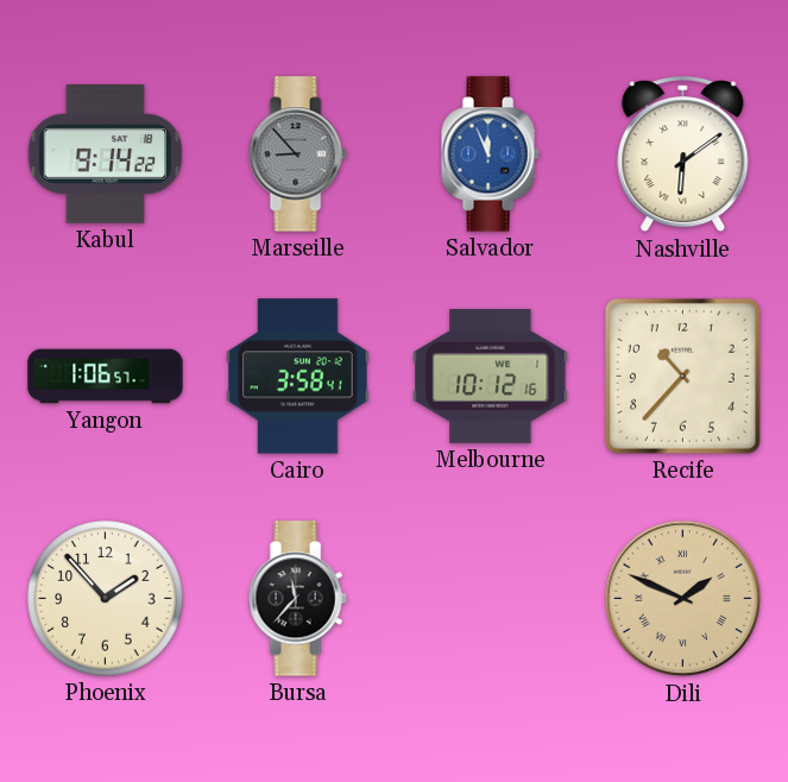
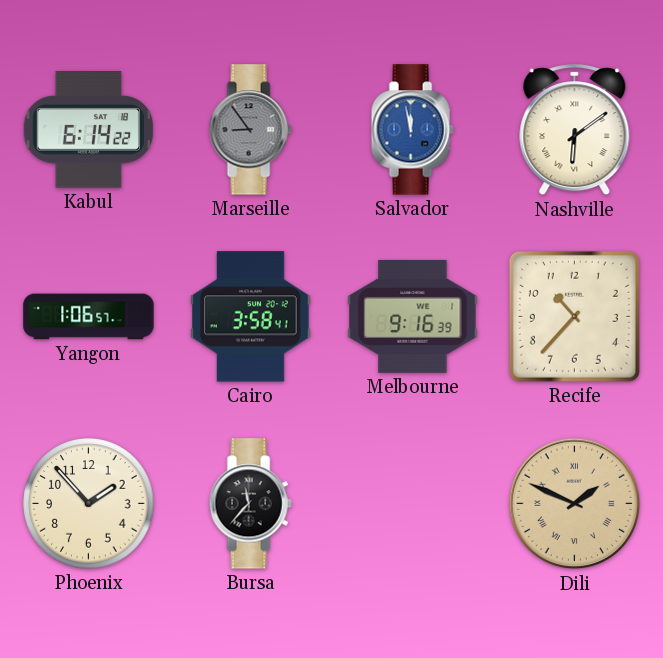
Kabul: 9:14 -> 6:14 (89, 130)
Marseille: 8:53 -> 8:54 (250, 130)
Salvador: 11:56 -> 11:58 (412, 130)
Melbourne: 10:12 -> 9:16 (413, 316)
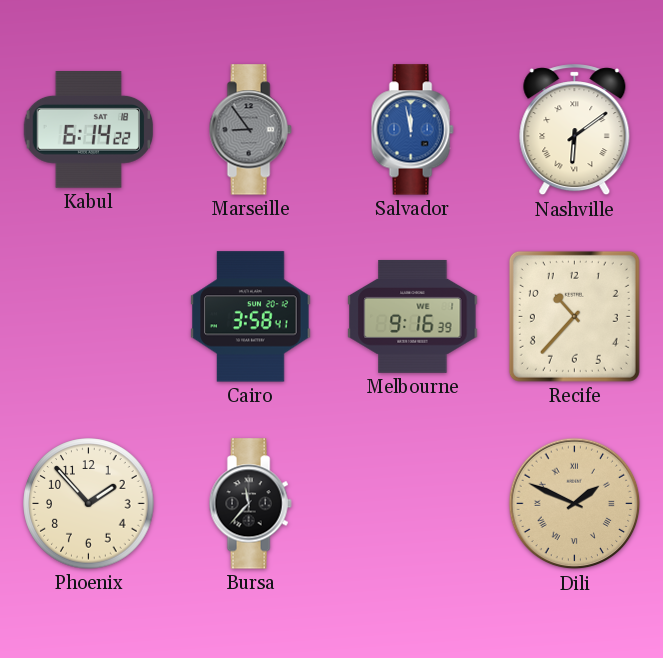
Yangon: 1:06 -> none (89, 317)
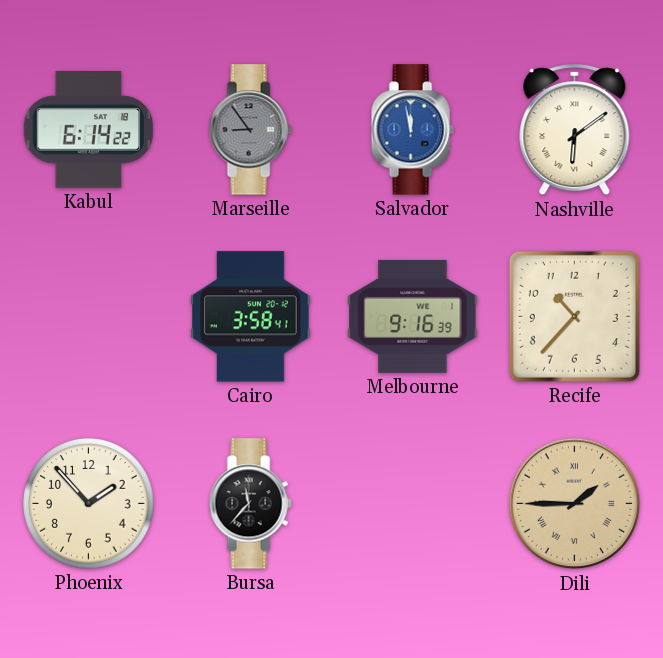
Dili: 1:49 -> 1:45 (575, 504)
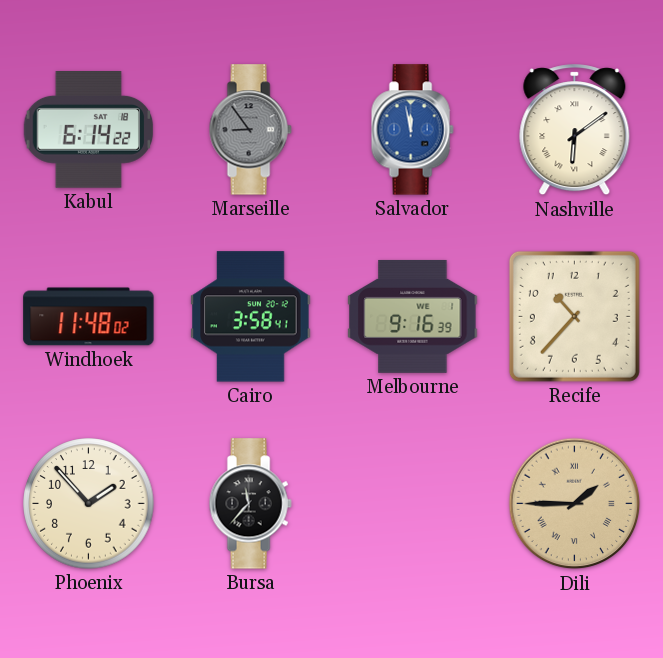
Windhoek: none -> 11:48 (89, 317)
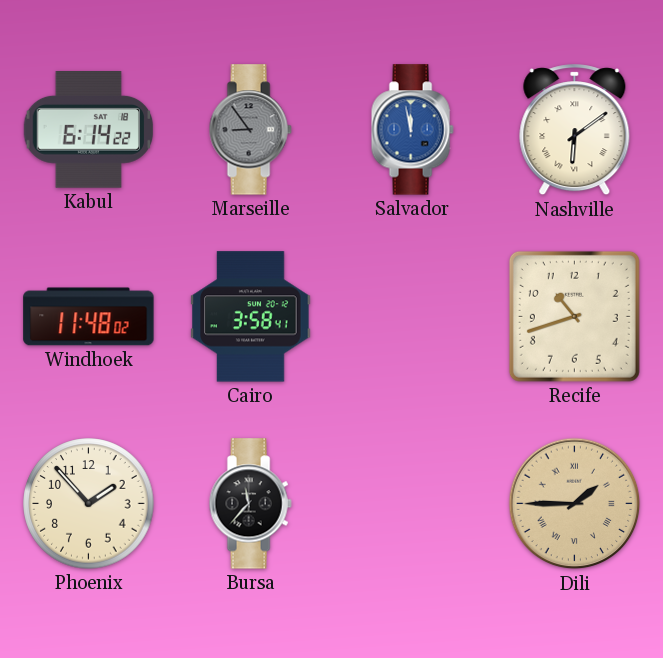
Melbourne: 9:16 -> none (413, 316)
Recife: 10:37 -> 10:42 (574, 316)
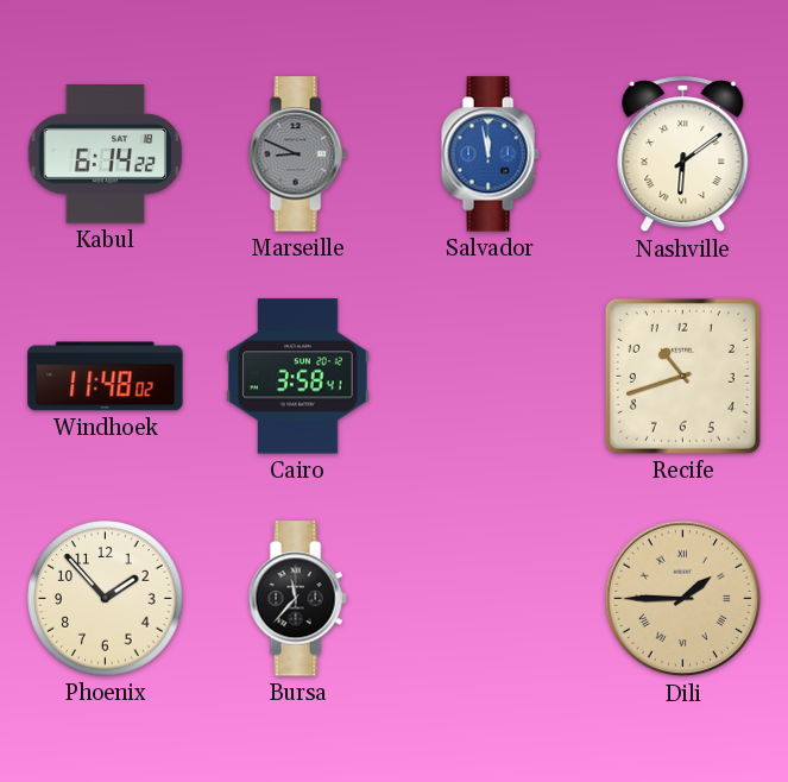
Marseille: 8:54 -> 8:49 (297, 154)
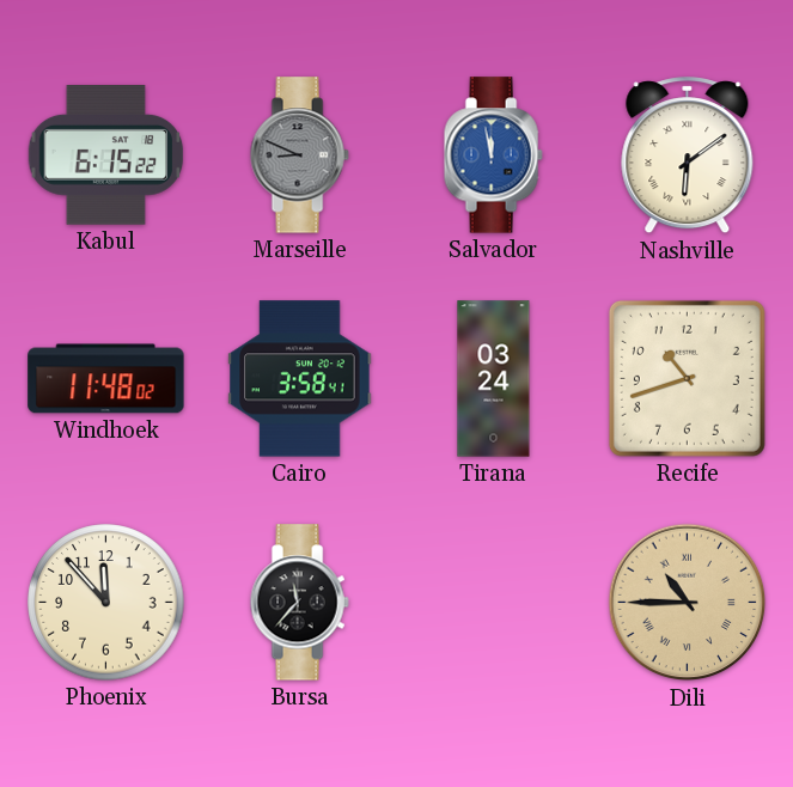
Kabul: 6:14 -> 6:15 (106, 155)
Tirana: none -> 03:24 (494, 379)
Phoenix: 1:53 -> 11:53 (106, 603)
Dili: 1:45 -> 10:45 (688, 603)
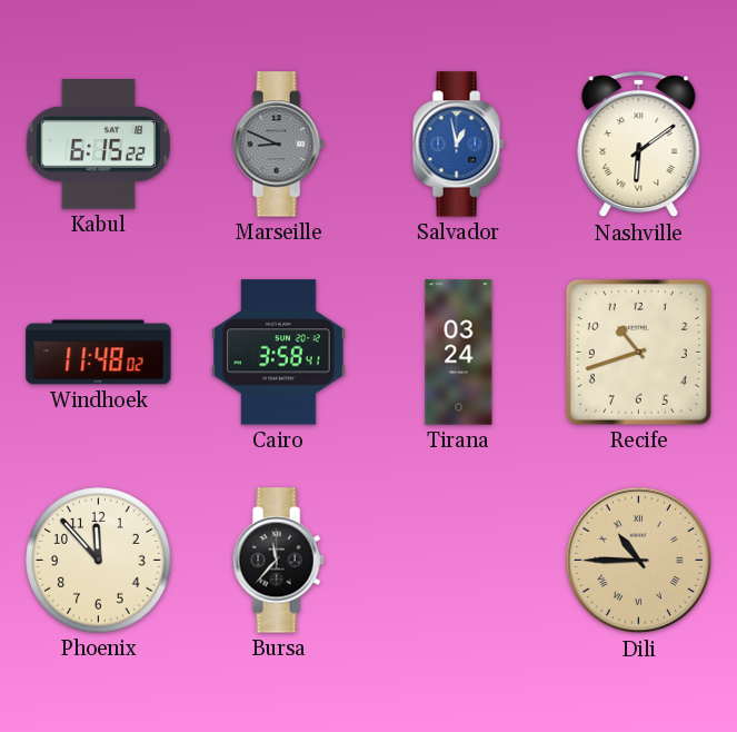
Salvador: 11:58 -> 12:58 (458, 145)
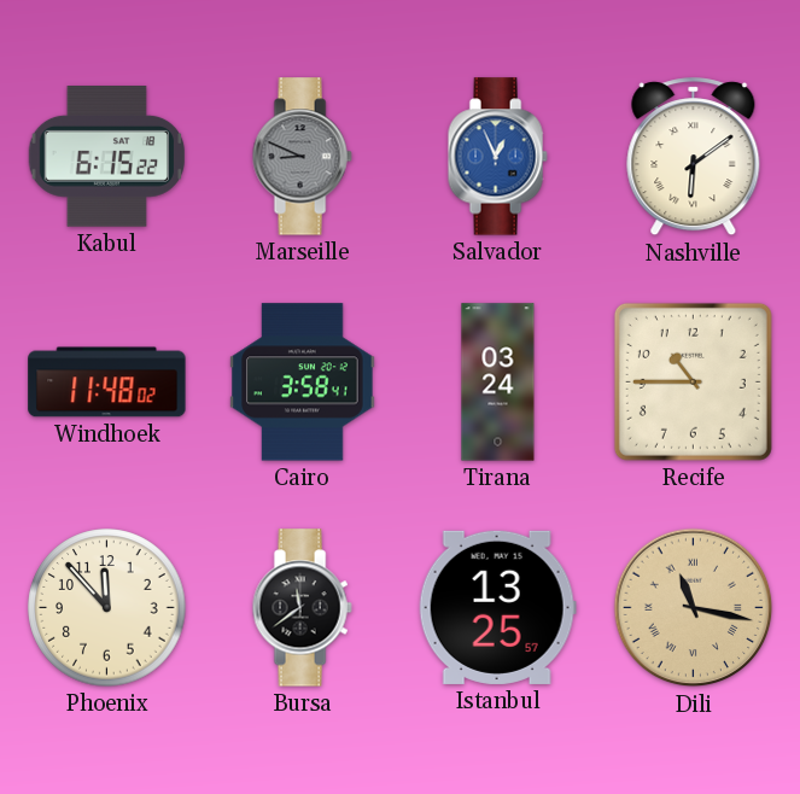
Salvador: 12:58 -> 12:56 (497, 157)
Recife: 10:42 -> 10:45 (693, 381)
Bursa: 11:37 -> 11:39 (302, 608)
Istanbul: none -> 13:25 (497, 607)
Dili: 10:45 -> 11:17 (694, 608)
